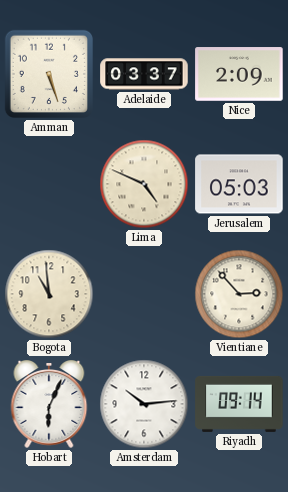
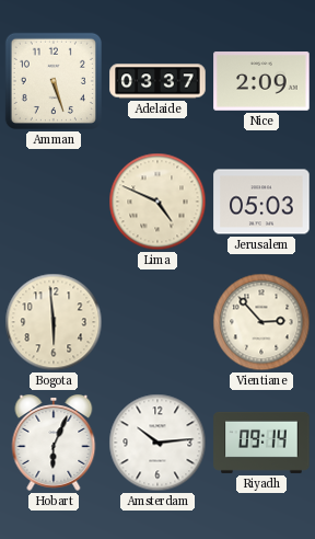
Bogota: 10:59 -> 5:59 (54, 322)
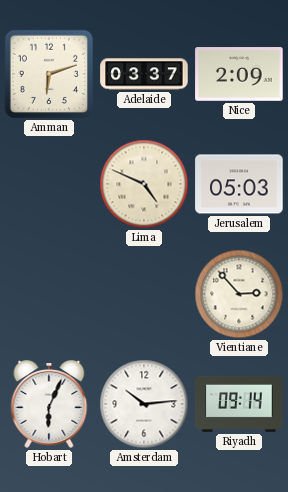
Amman: 5:27 -> 6:12 (49, 74)
Bogota: 5:59 -> none (54, 322)
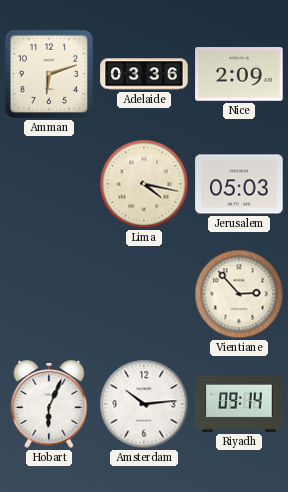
Adelaide: 03:37 -> 03:36 (144, 74)
Lima: 4:49 -> 4:17 (144, 184)
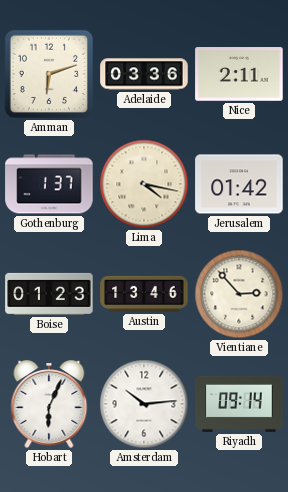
Nice: 2:09 -> 2:11 (239, 74)
Gothenburg: none -> 1:37 (49, 184)
Jerusalem: 05:03 -> 01:42 (239, 184)
Boise: none -> 01:23 (49, 294)
Austin: none -> 13:46 (144, 294)
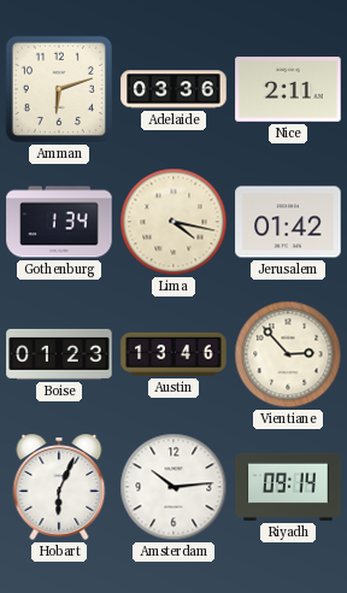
Gothenburg: 1:37 -> 1:34 (59, 222)
